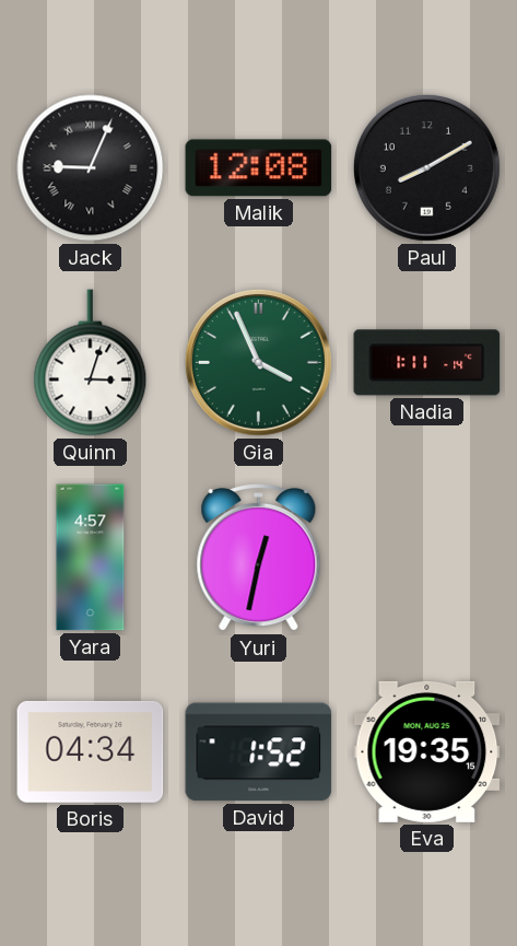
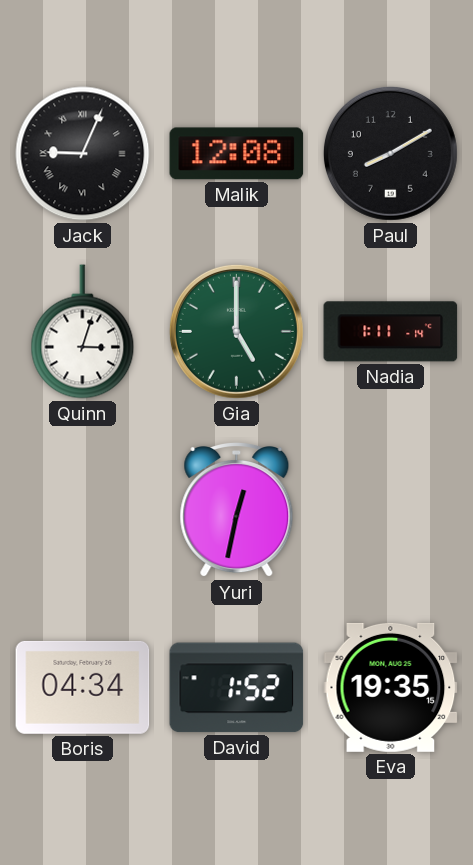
Gia: 3:56 -> 5:00 (236, 331)
Yara: 4:57 -> none (91, 558)
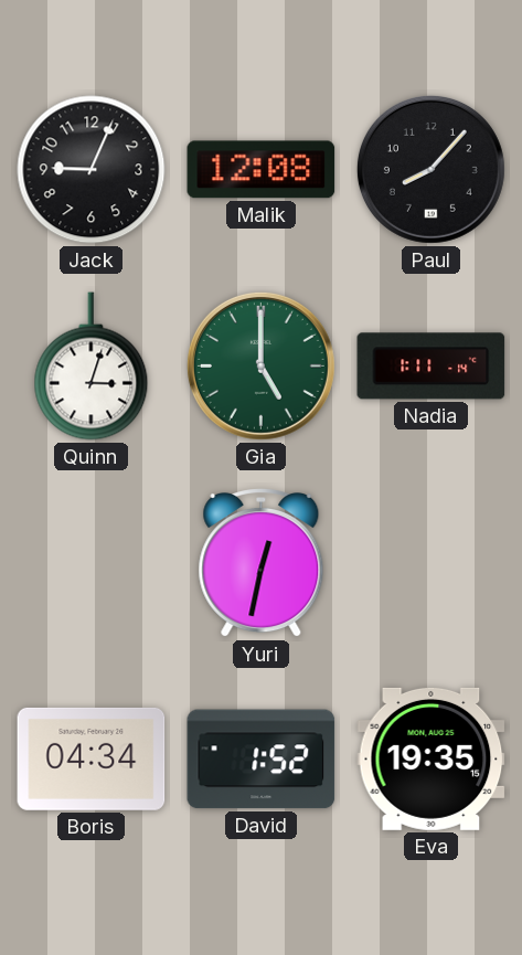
Jack numerals: Roman -> Arabic (92, 170)
Paul: 8:10 -> 8:07 (430, 169)
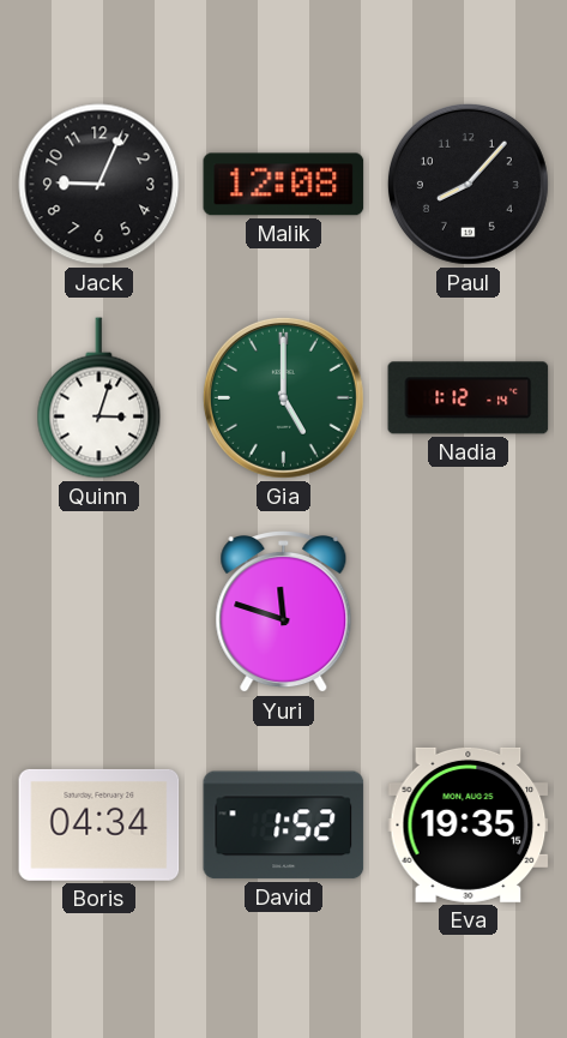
Nadia: 1:11 -> 1:12 (469, 398)
Yuri: 12:32 -> 11:48 (284, 613)
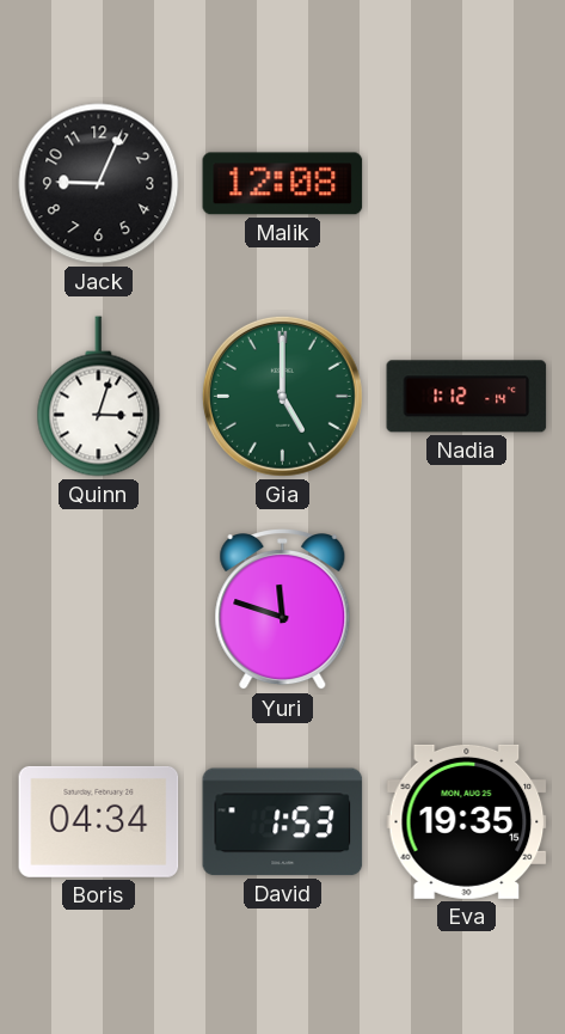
Paul: 8:07 -> none (468, 184)
David: 1:52 -> 1:53 (283, 822)
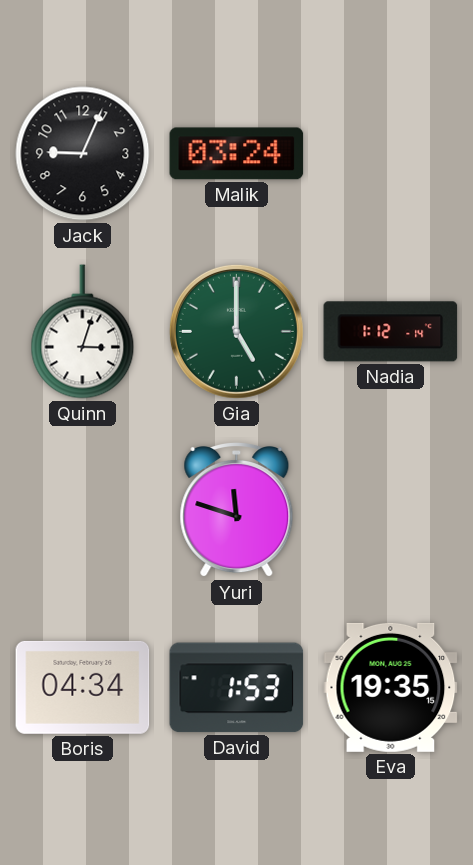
Malik: 12:08 -> 03:24 (237, 154)
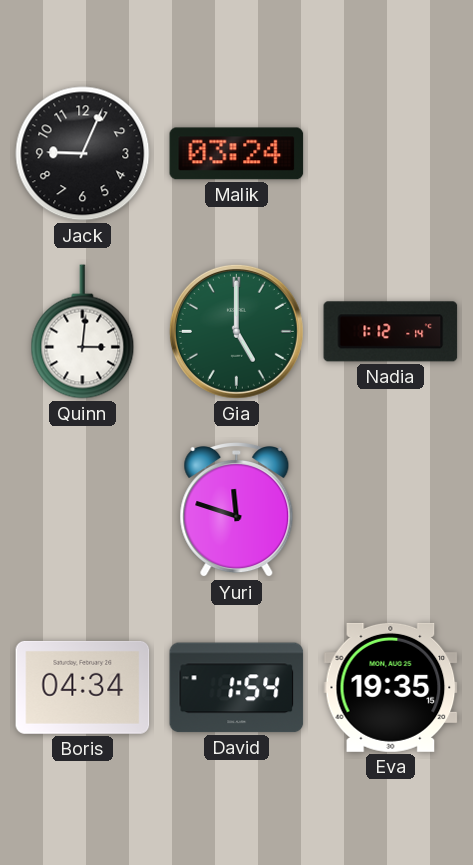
Quinn: 3:03 -> 3:01 (83, 332)
David: 1:53 -> 1:54 (237, 688)
